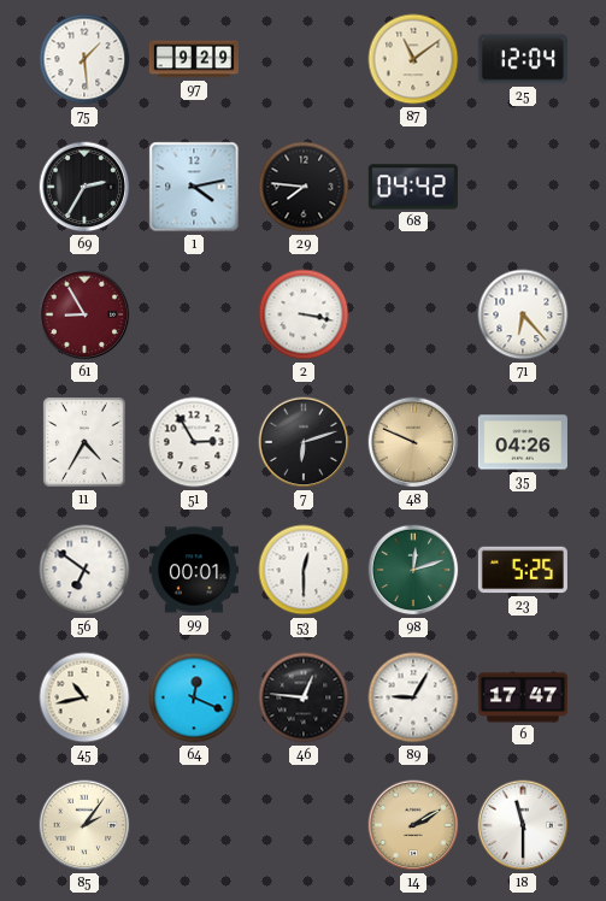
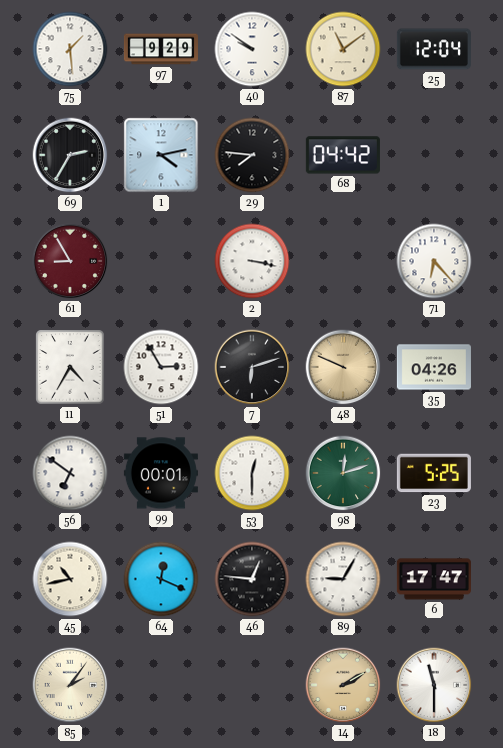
40: none -> 9:51 (252, 49)
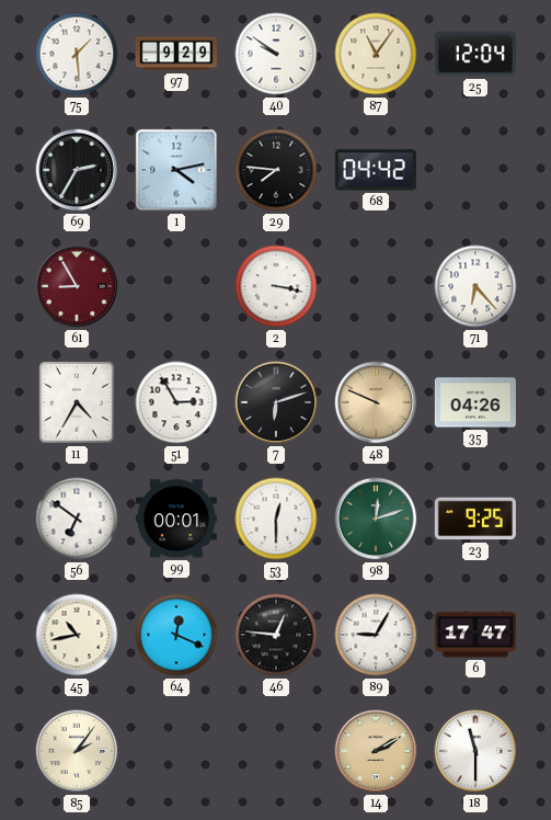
87: 11:09 -> 11:06 (376, 54)
23: 5:25 -> 9:25 (475, 519)
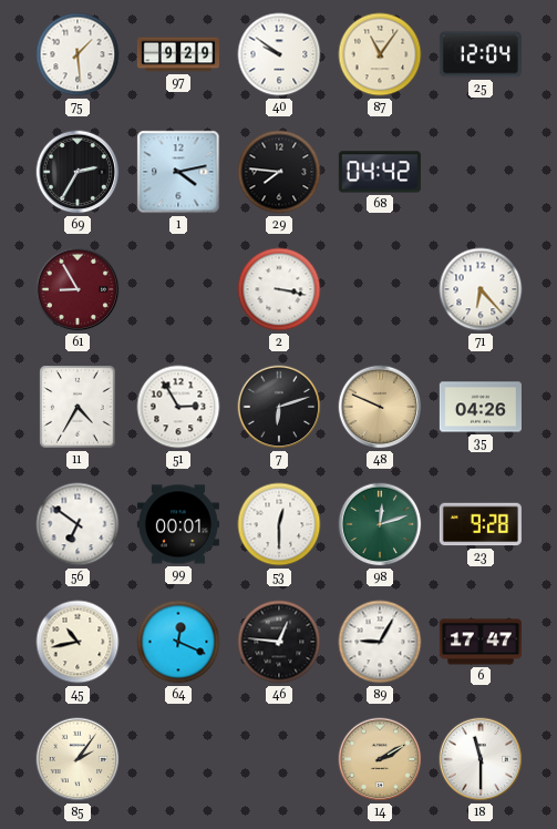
23: 9:25 -> 9:28 (481, 524)
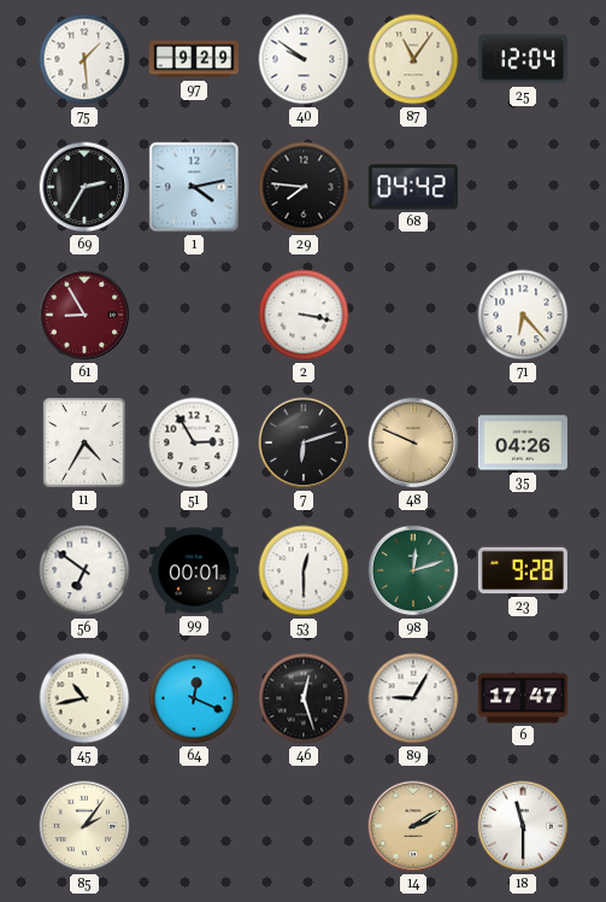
46: 12:46 -> 12:27 (304, 698)
